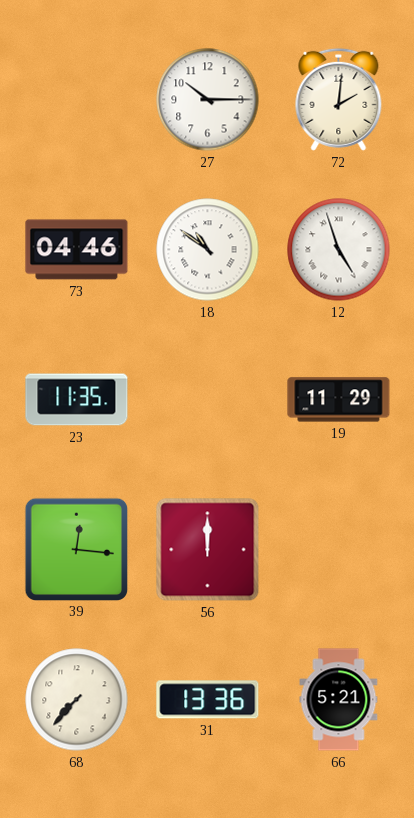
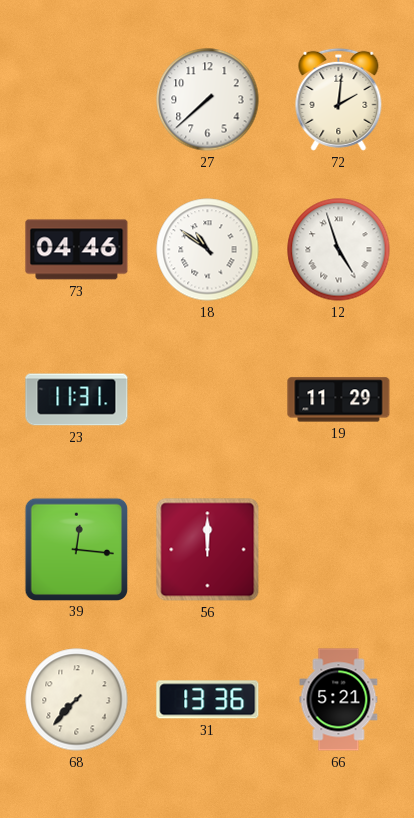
27: 10:15 -> 7:38 (208, 100)
23: 11:35 -> 11:31 (77, 400)
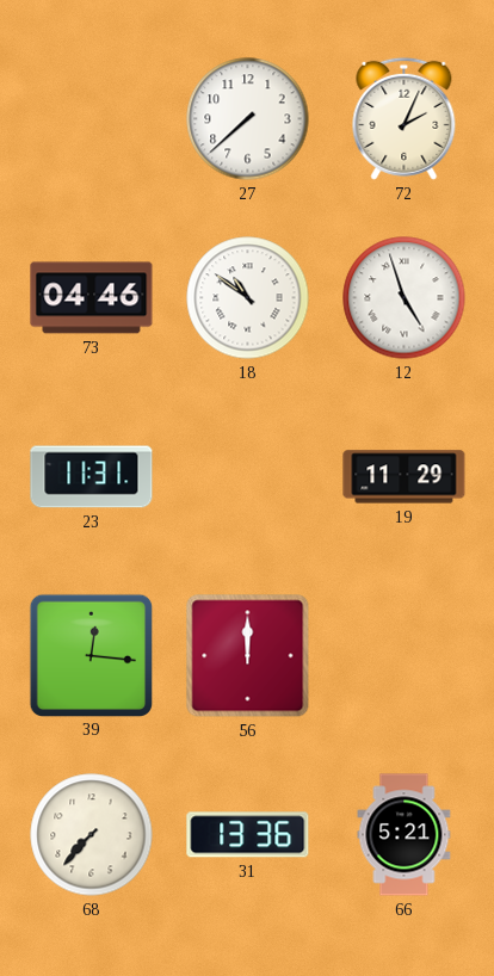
72: 2:01 -> 2:04 (405, 118)
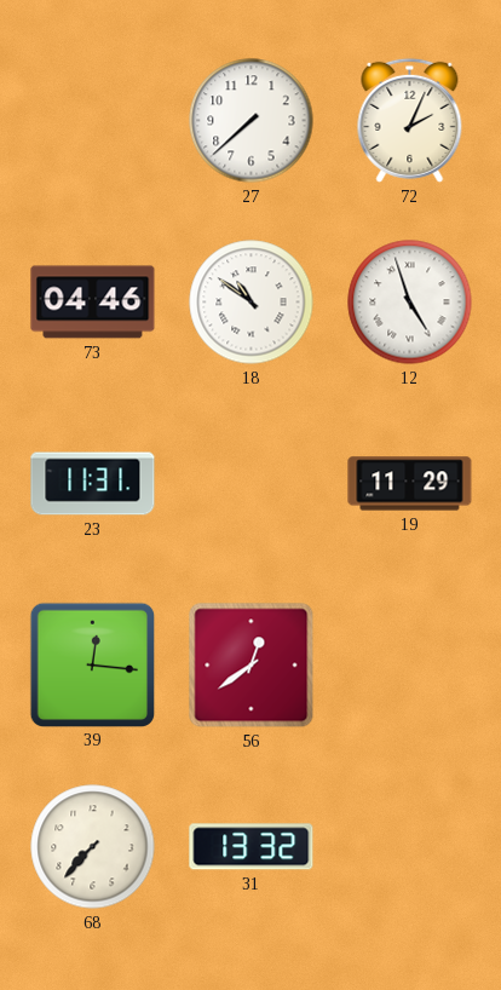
56: 12:00 -> 12:39 (252, 666)
31: 13:36 -> 13:32 (252, 847)
66: 5:21 -> none (405, 835)
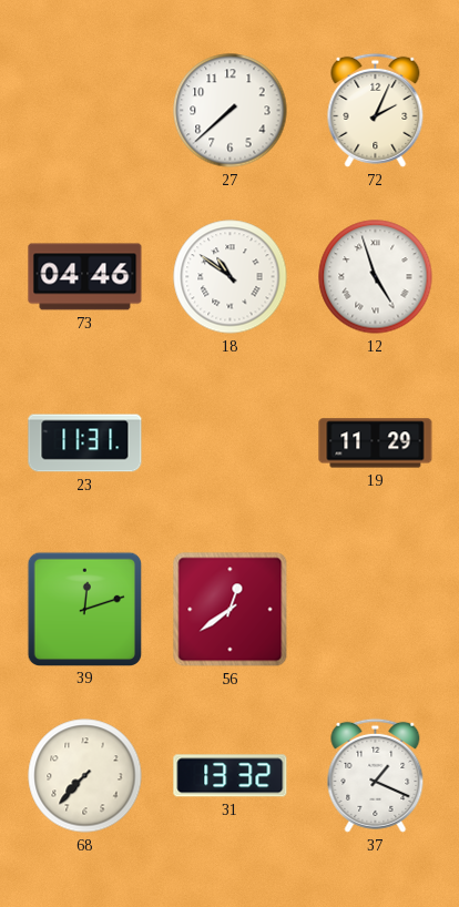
39: 12:16 -> 12:12 (84, 609)
37: none -> 1:19 (376, 775)
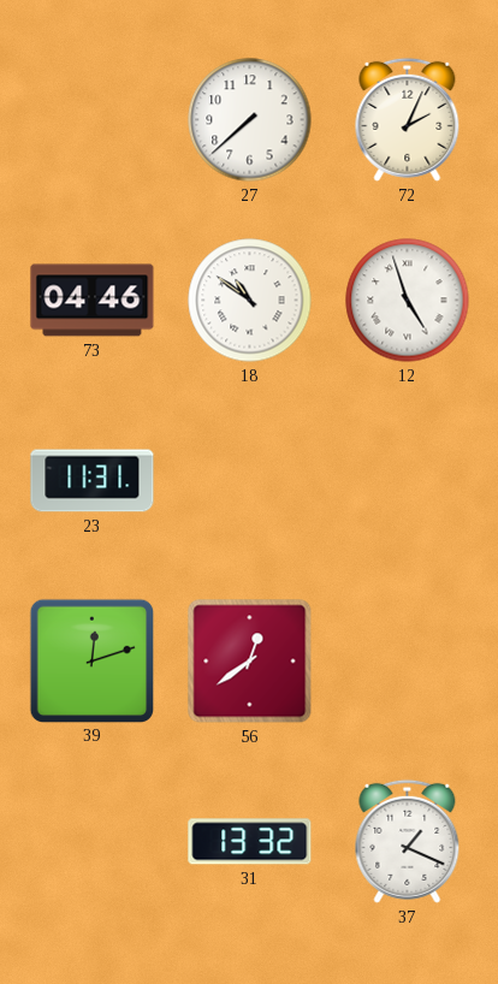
19: 11:29 -> none (376, 444)
68: 7:37 -> none (85, 776)
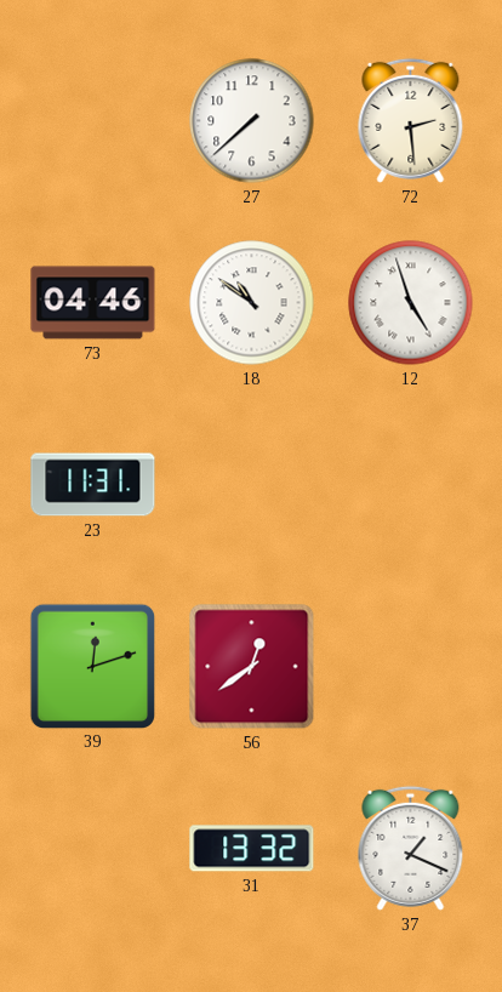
72: 2:04 -> 2:29 (411, 120)
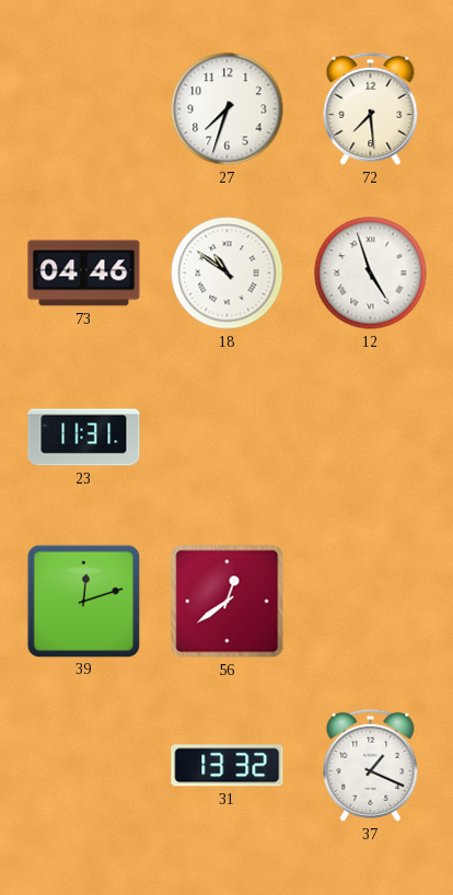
27: 7:38 -> 7:33 (228, 109)
72: 2:29 -> 7:29 (371, 108)
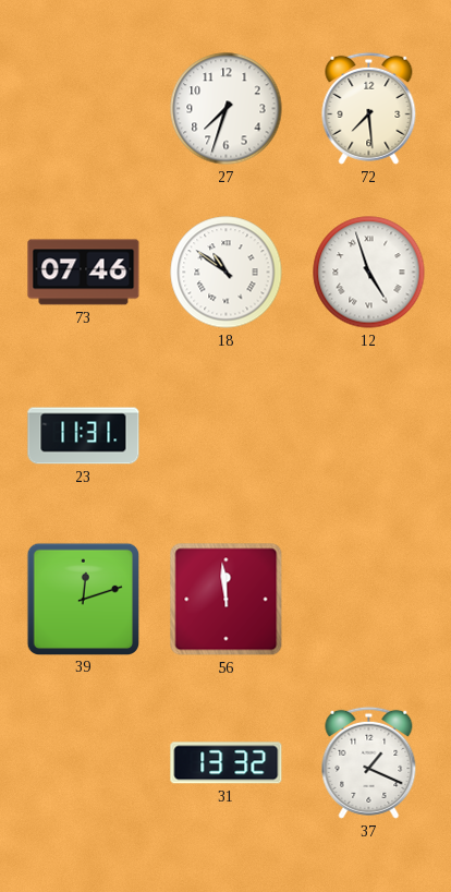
73: 04:46 -> 07:46 (84, 273)
56: 12:39 -> 11:59 (227, 600)
